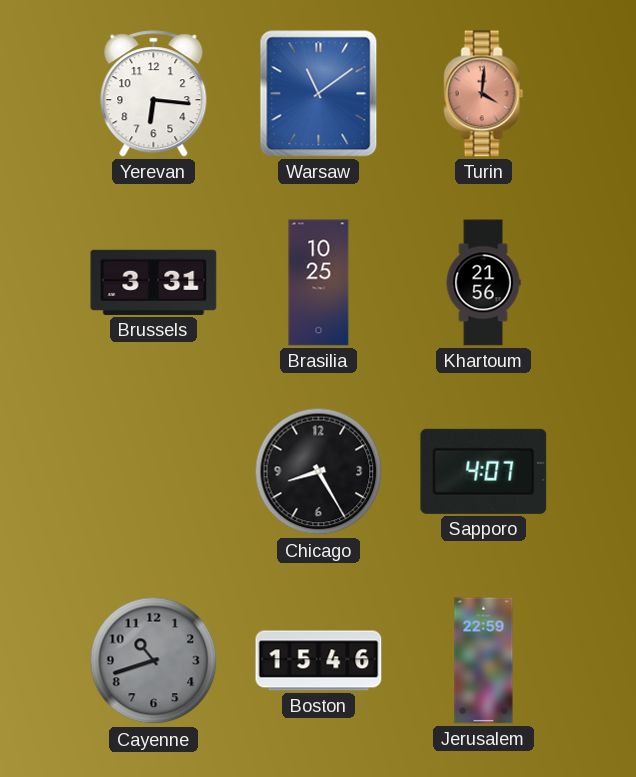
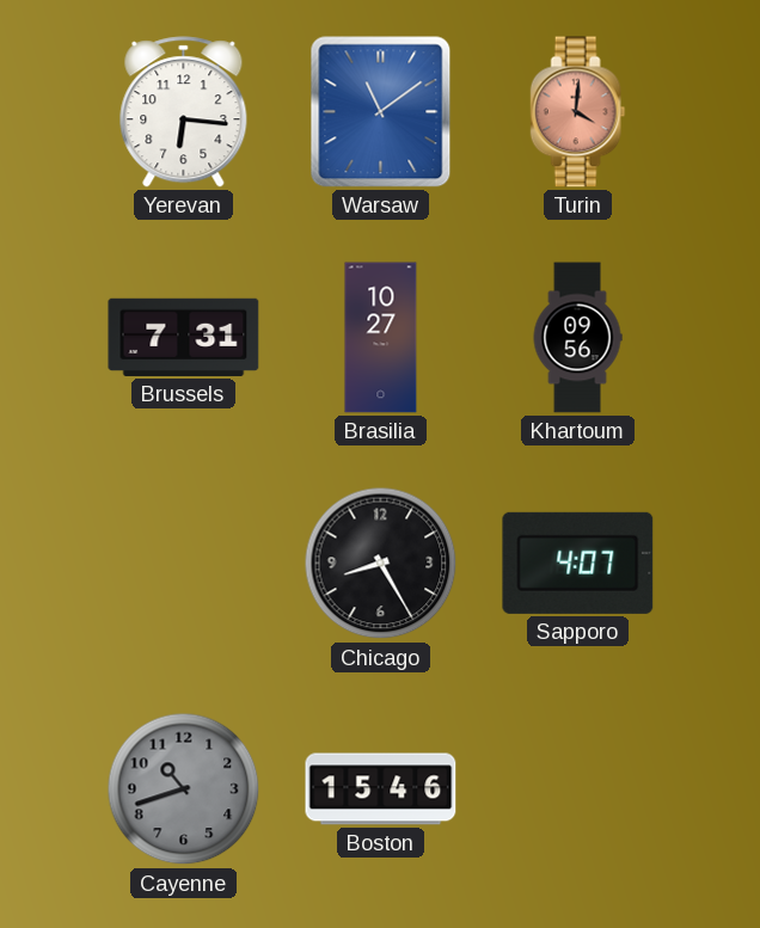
Brussels: 3:31 -> 7:31 (184, 337)
Brasilia: 10:25 -> 10:27 (381, 338)
Khartoum: 21:56 -> 09:56 (577, 338)
Jerusalem: 22:59 -> none (484, 661)
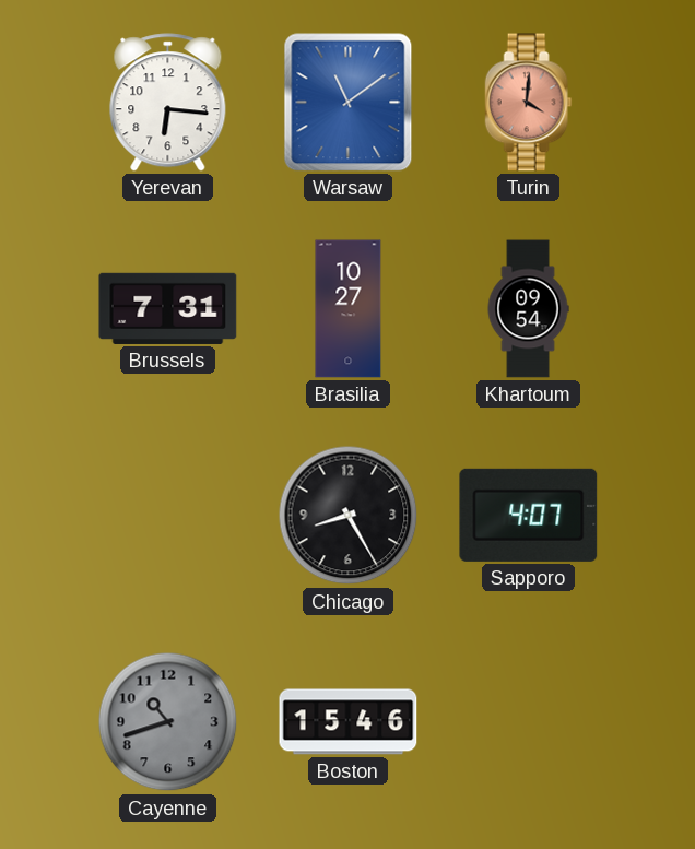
Khartoum: 09:56 -> 09:54 (528, 309)
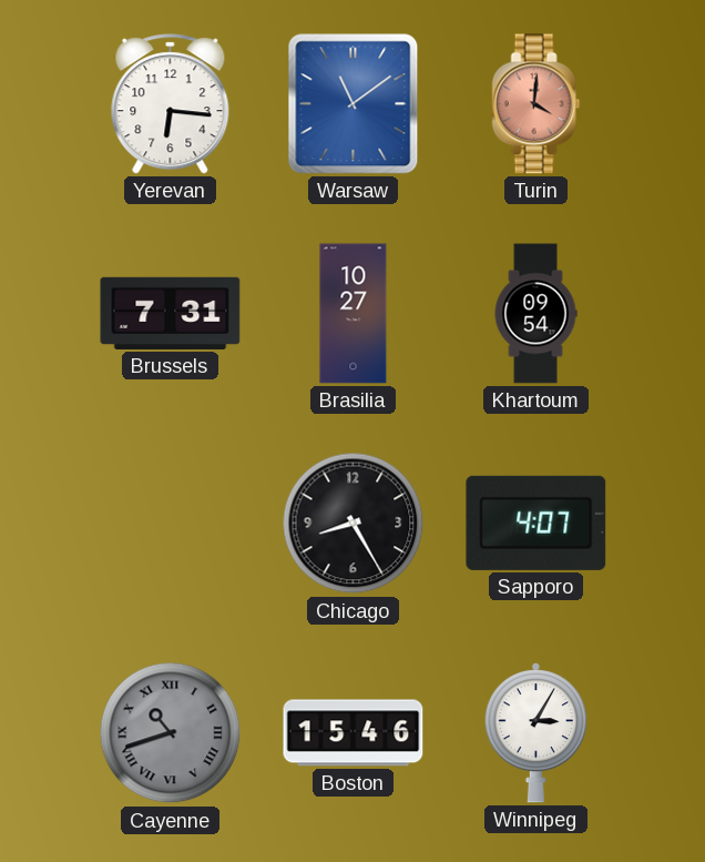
Cayenne numerals: Arabic -> Roman (171, 733)
Winnipeg: none -> 3:05 (535, 733)
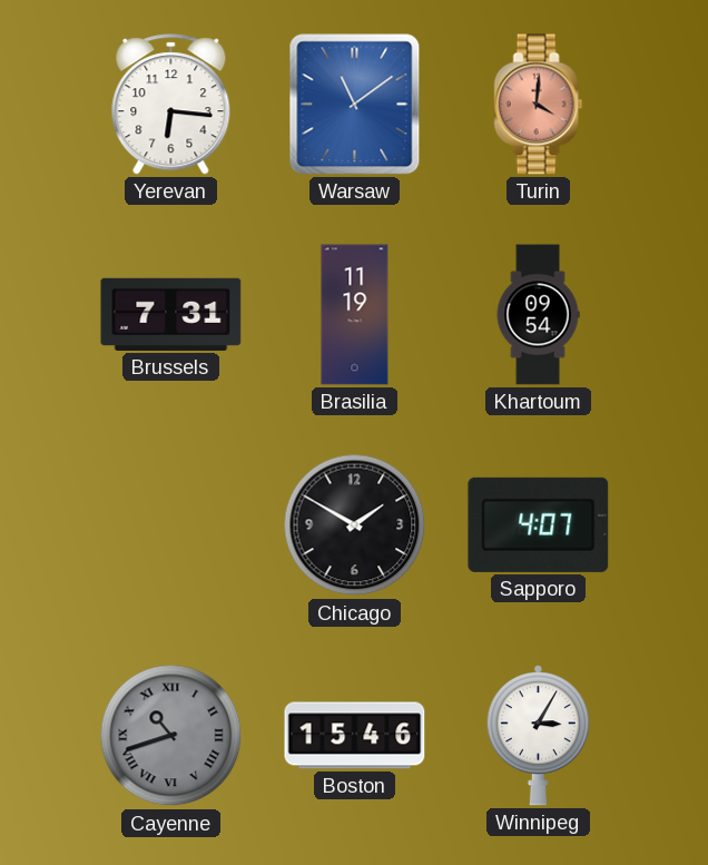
Brasilia: 10:27 -> 11:19 (355, 315)
Chicago: 8:25 -> 1:50 (355, 525)
